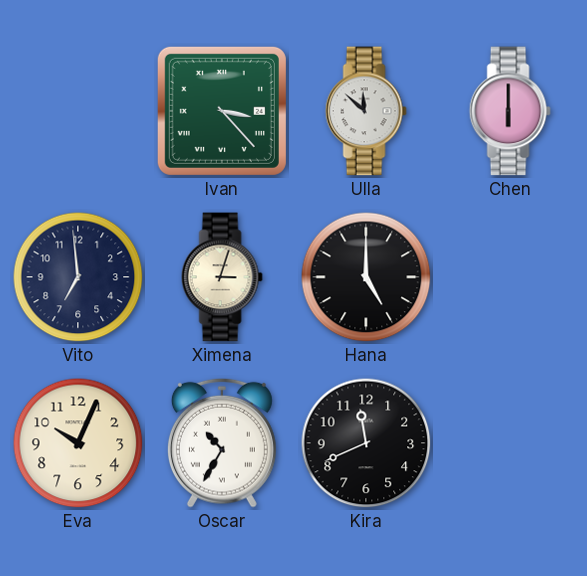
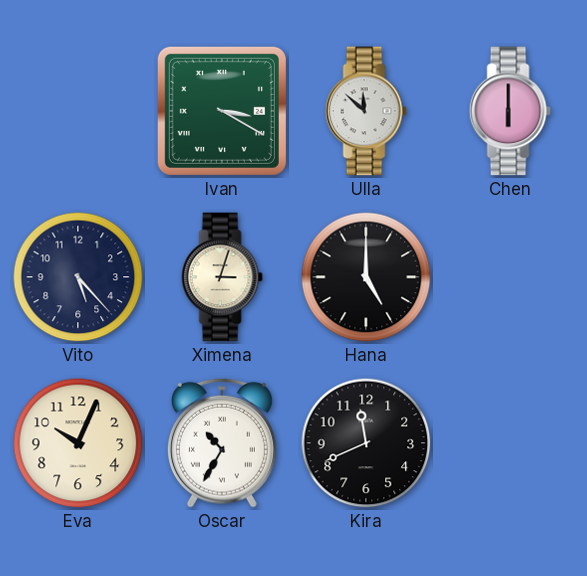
Ivan: 3:23 -> 3:20 (222, 111)
Vito: 6:59 -> 5:23 (78, 277)
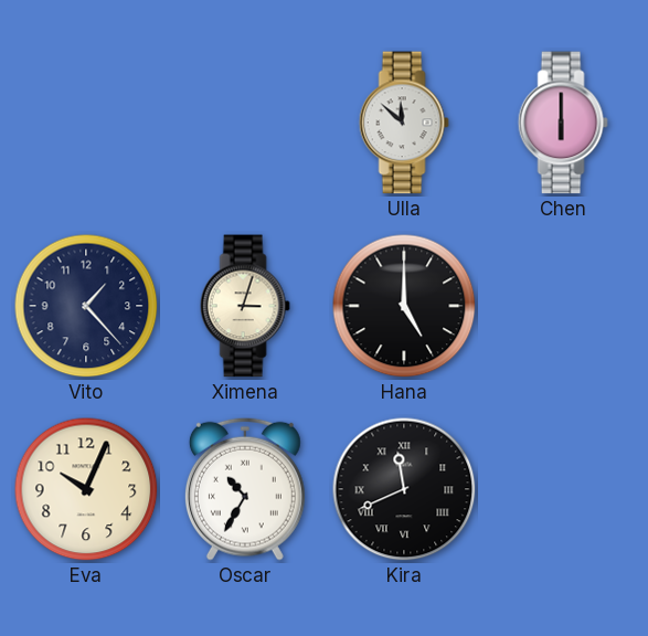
Ivan: 3:20 -> none (222, 111)
Vito: 5:23 -> 1:23 (86, 306)
Kira numerals: Arabic -> Roman (404, 489)
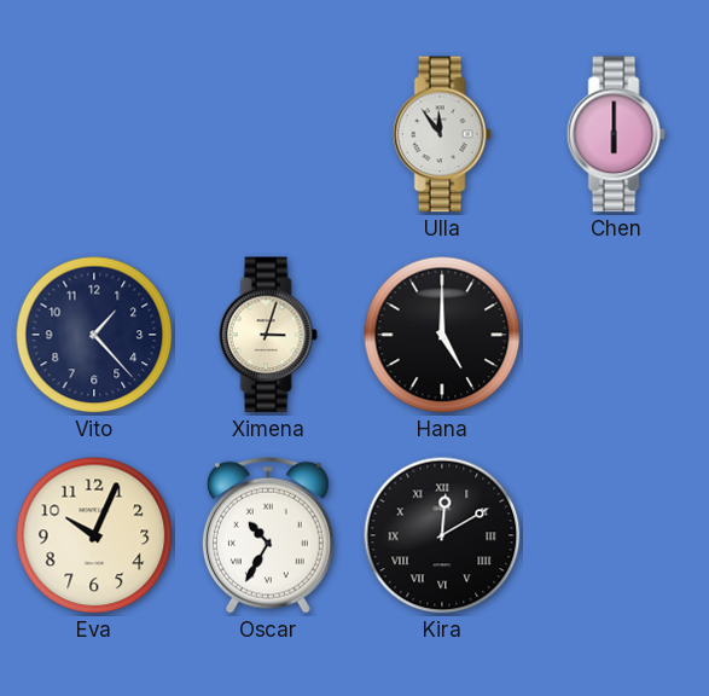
Ulla: 11:52 -> 11:54 (442, 134)
Kira: 11:41 -> 12:10 (442, 535)
